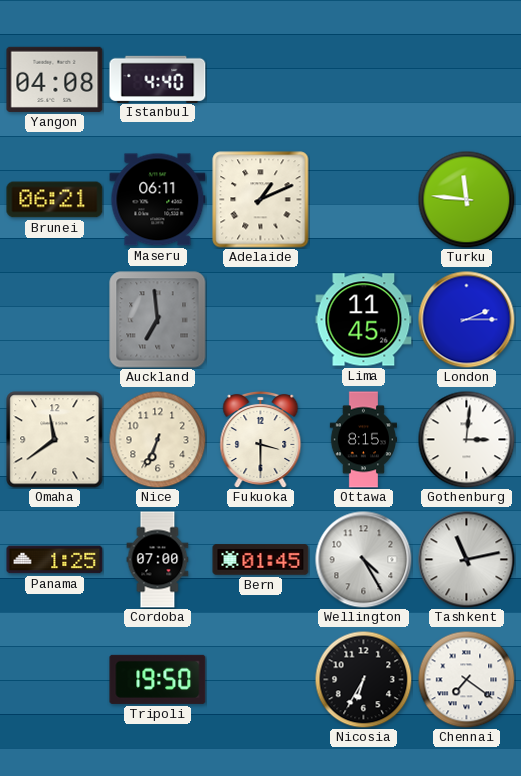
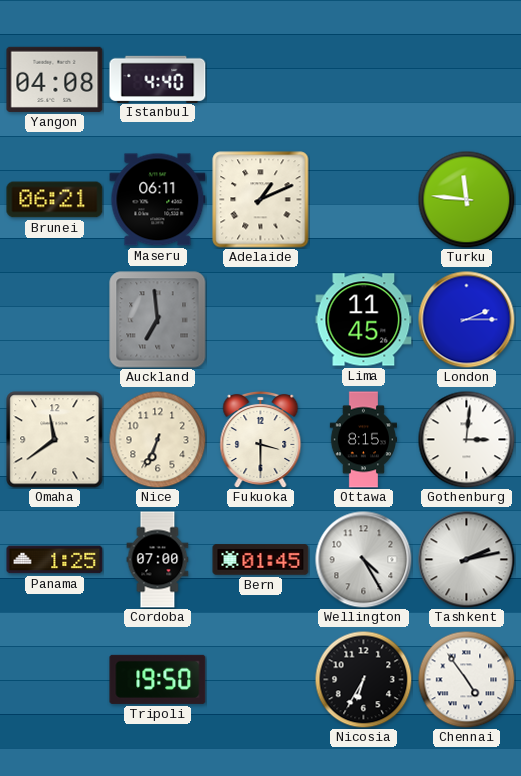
Tashkent: 11:13 -> 2:13 (467, 560)
Chennai: 7:21 -> 4:54 (466, 679)
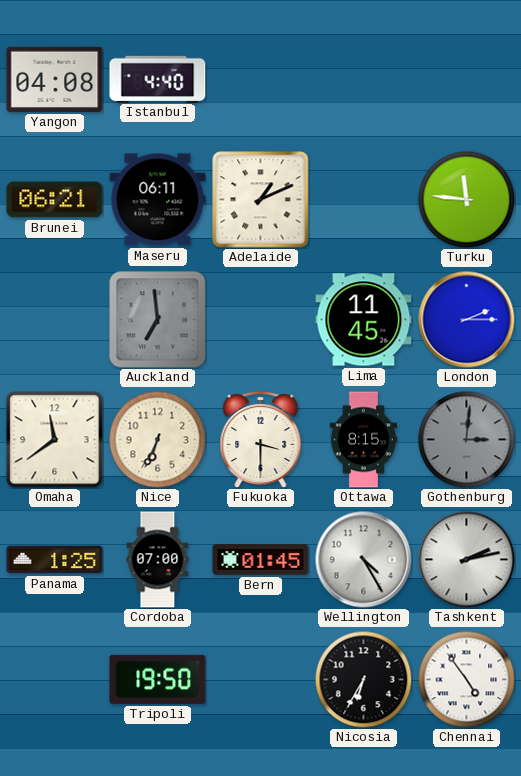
Gothenburg dial: white -> grey (466, 439)
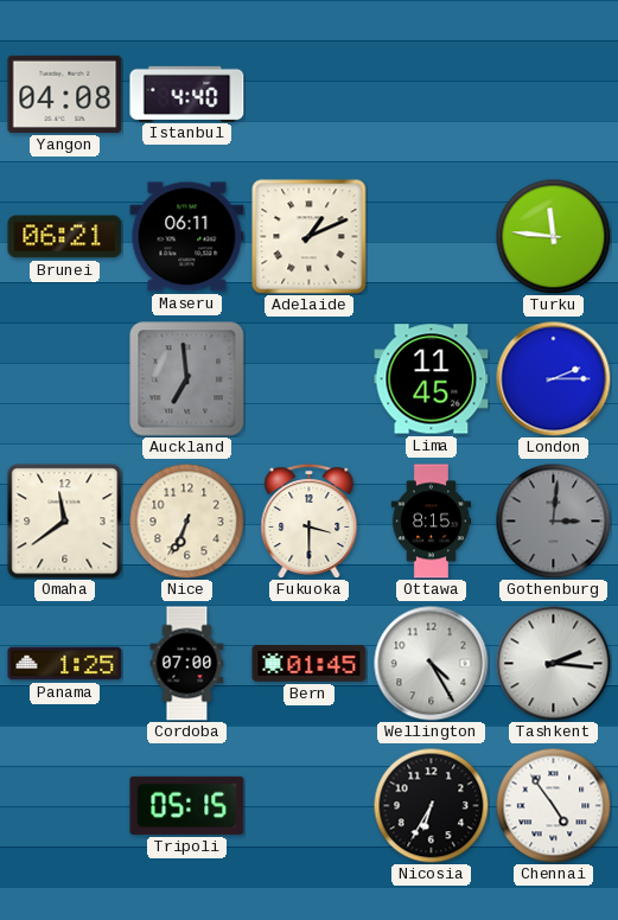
Tashkent: 2:13 -> 2:16 (554, 664)
Tripoli: 19:50 -> 05:15 (187, 805)
